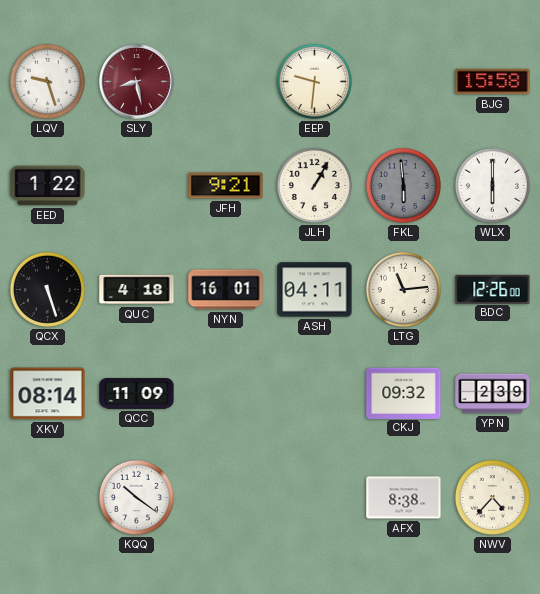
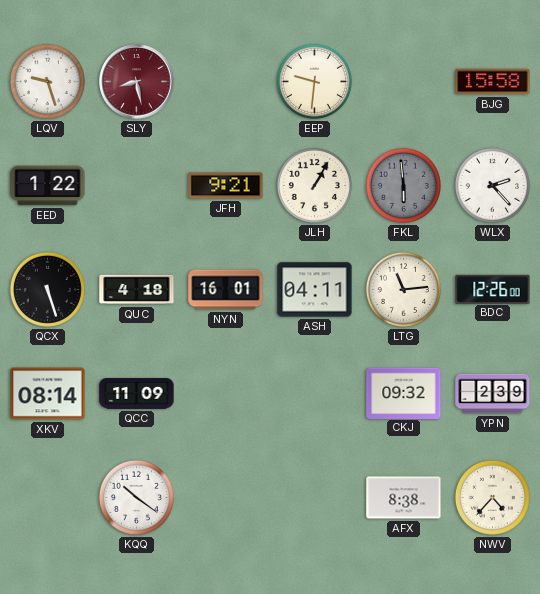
WLX: 6:00 -> 2:23 (492, 185)
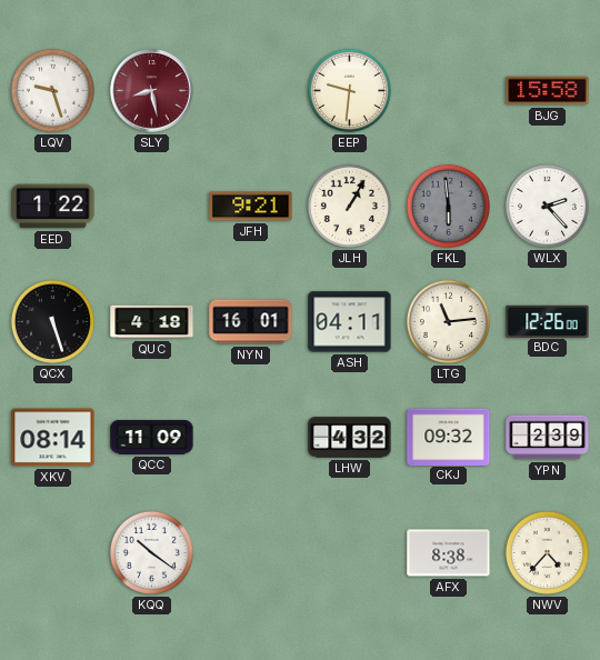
LHW: none -> 4:32 (350, 438)
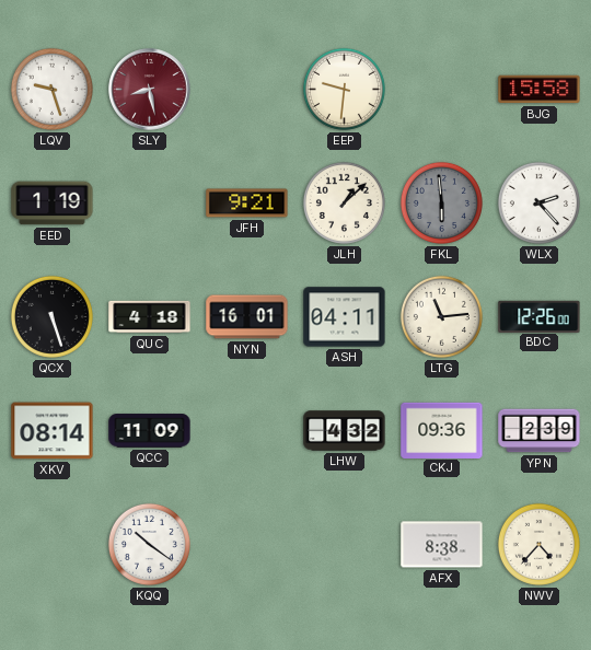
EED: 1:22 -> 1:19 (53, 204)
JLH: 1:05 -> 1:08 (344, 202)
CKJ: 09:32 -> 09:36 (442, 430)
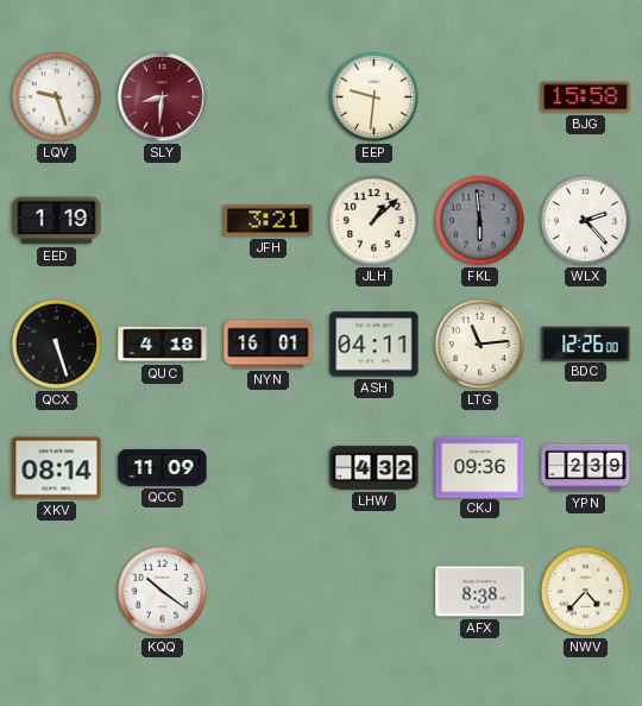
SLY: 8:28 -> 8:31 (163, 97)
JFH: 9:21 -> 3:21 (269, 221)
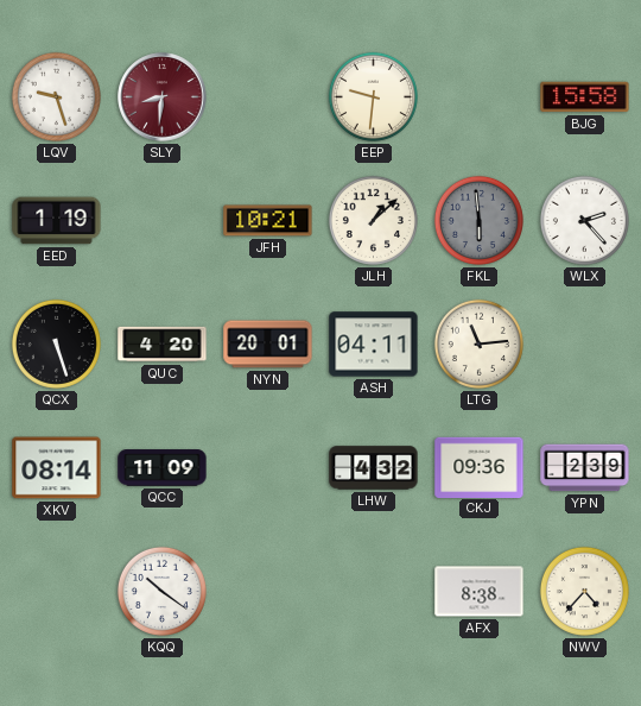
JFH: 3:21 -> 10:21 (268, 221)
QUC: 4:18 -> 4:20 (163, 345)
NYN: 16:01 -> 20:01 (268, 345)
BDC: 12:26 -> none (586, 343)
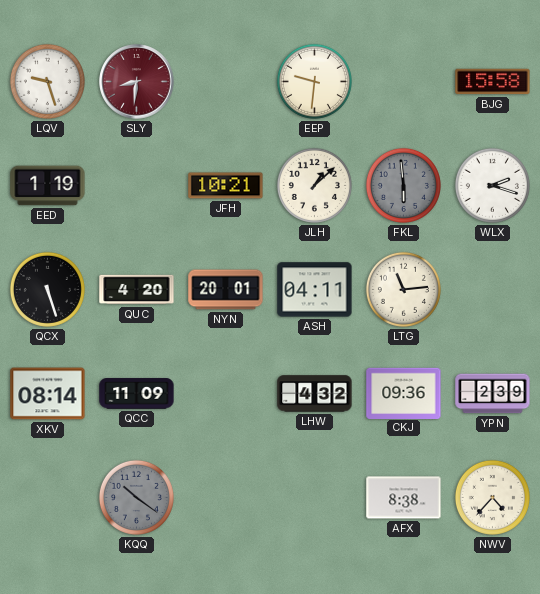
WLX: 2:23 -> 2:18 (492, 185)
KQQ dial: white -> grey (136, 497)
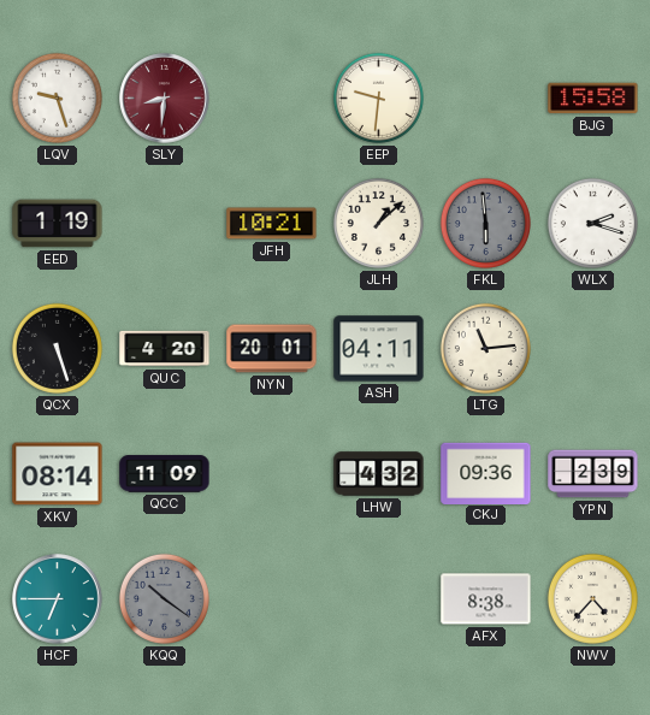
HCF: none -> 6:45 (58, 599)
